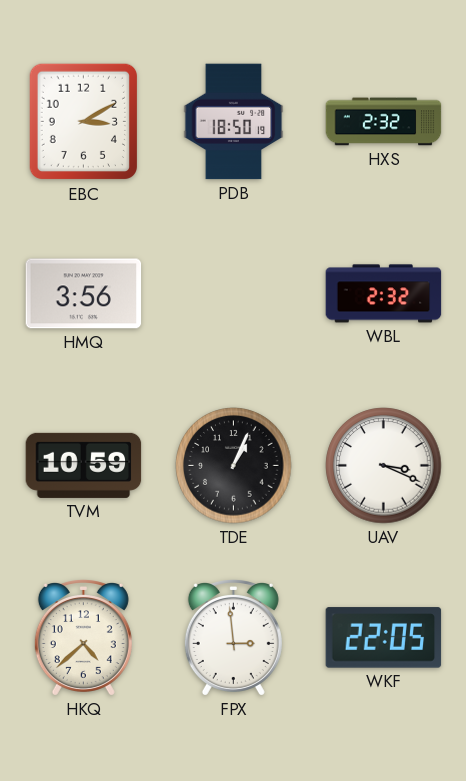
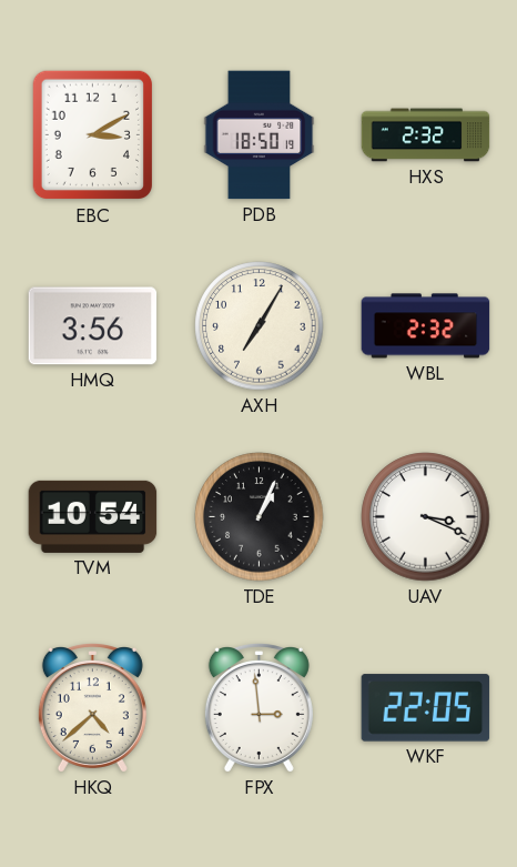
AXH: none -> 7:05 (260, 326)
TVM: 10:59 -> 10:54 (93, 516)
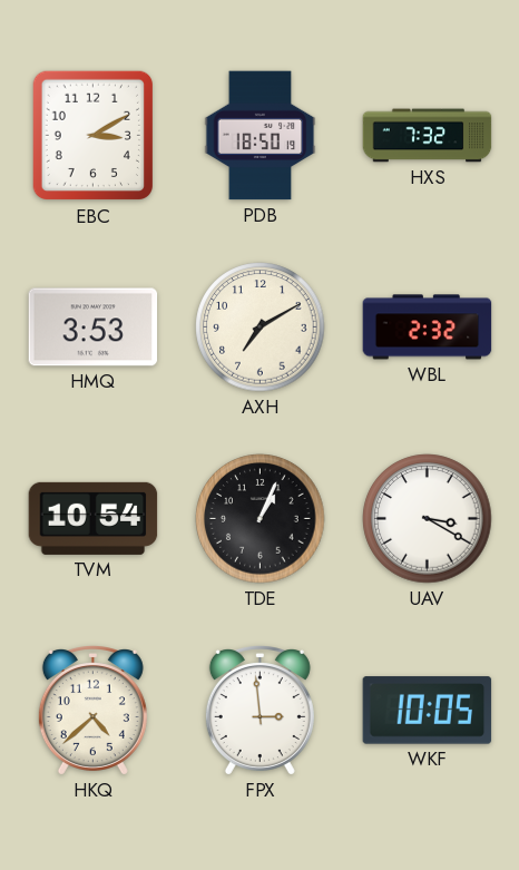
HXS: 2:32 -> 7:32 (428, 136)
HMQ: 3:56 -> 3:53 (94, 328)
AXH: 7:05 -> 7:10 (261, 328)
UAV: 3:19 -> 3:20 (428, 519)
WKF: 22:05 -> 10:05 (428, 711)
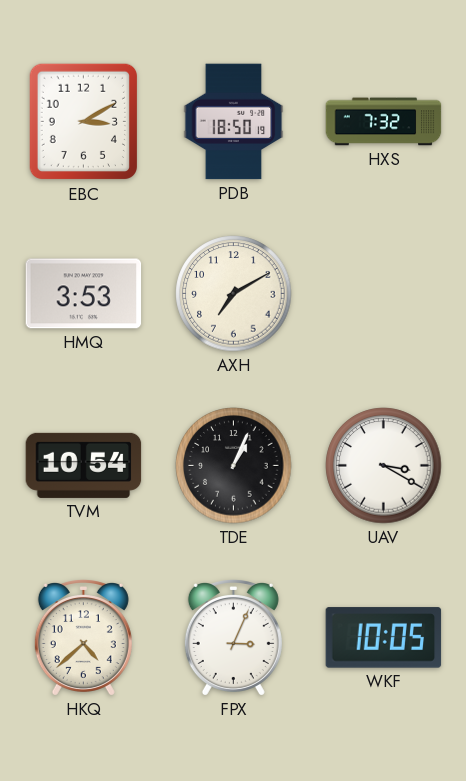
WBL: 2:32 -> none (428, 328)
FPX: 2:59 -> 3:04 (233, 638)
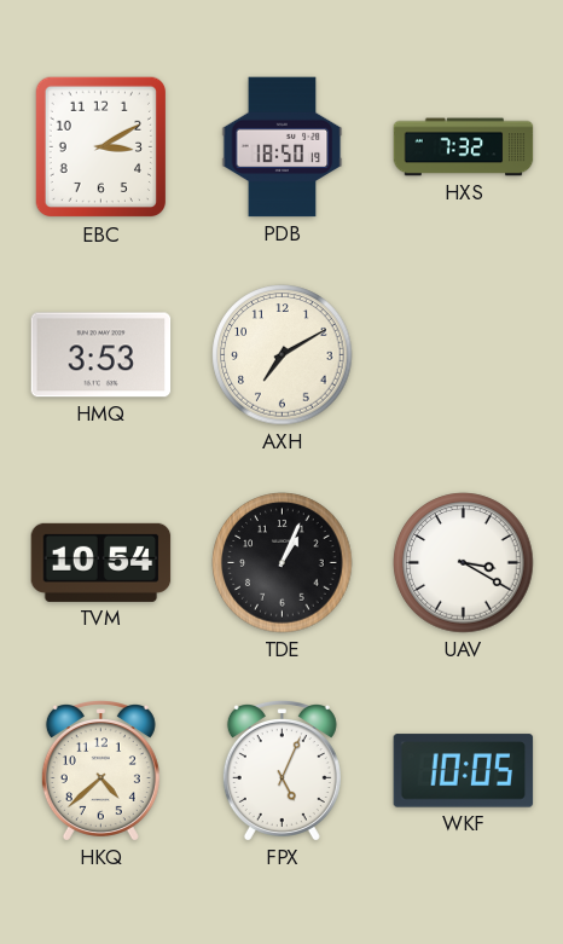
FPX: 3:04 -> 5:04 (281, 771)
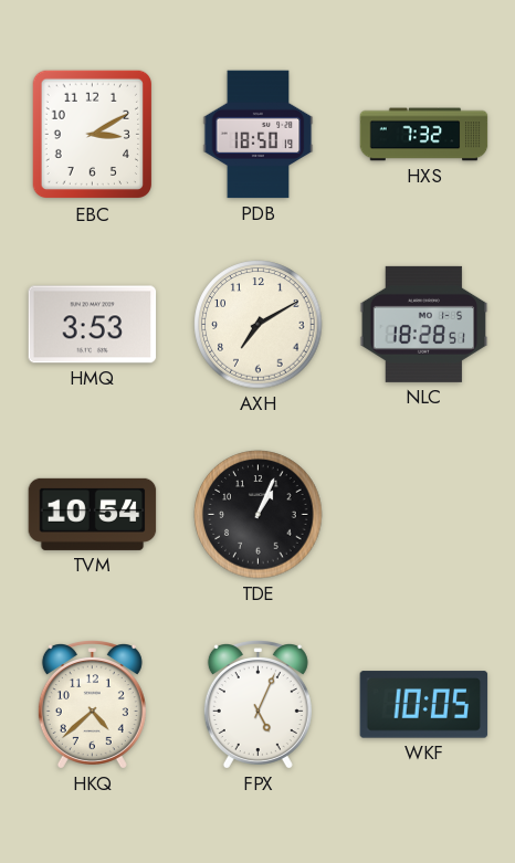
NLC: none -> 18:28 (424, 324)
UAV: 3:20 -> none (464, 563)
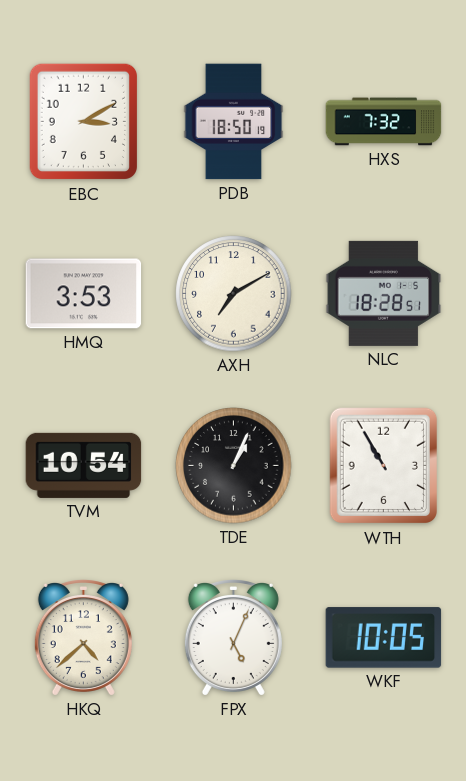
WTH: none -> 10:55 (383, 466)
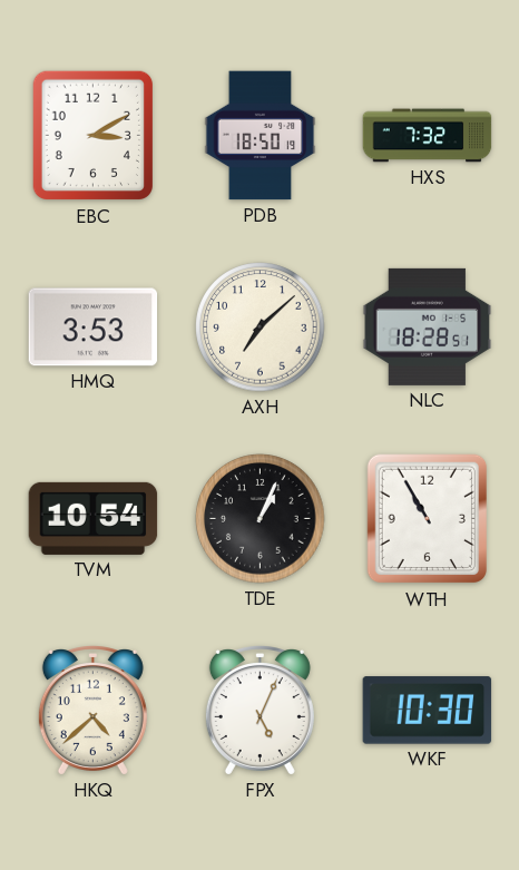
AXH: 7:10 -> 7:08 (261, 328)
WKF: 10:05 -> 10:30 (428, 711)
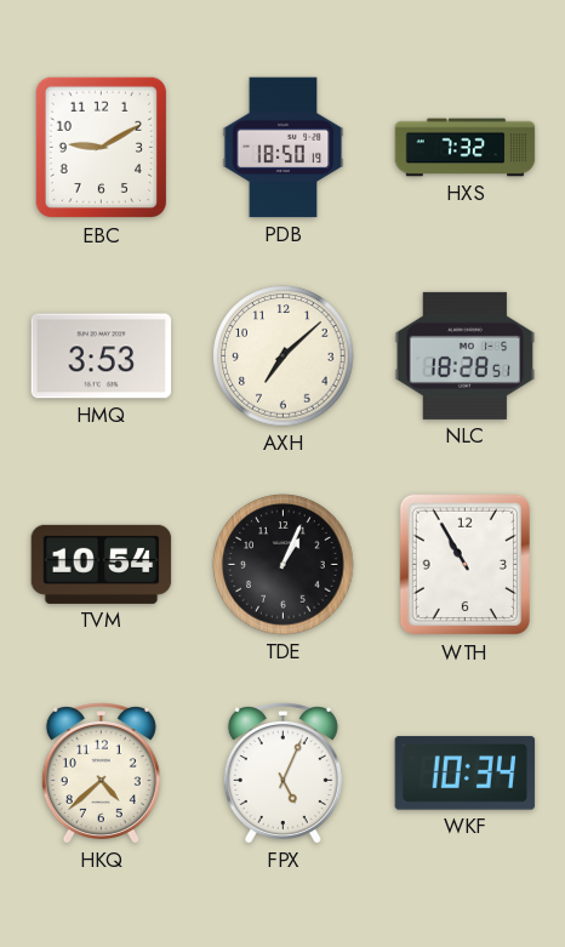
EBC: 3:10 -> 9:10 (101, 148)
WKF: 10:30 -> 10:34 (466, 774)
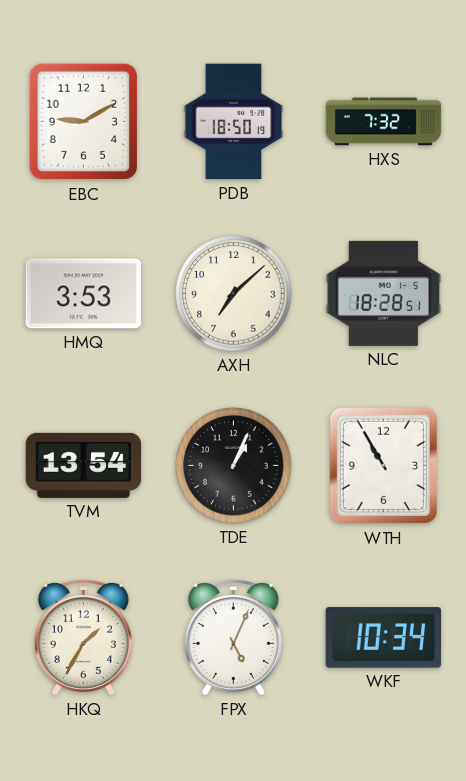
TVM: 10:54 -> 13:54 (84, 465)
HKQ: 4:38 -> 1:35 (83, 638)
